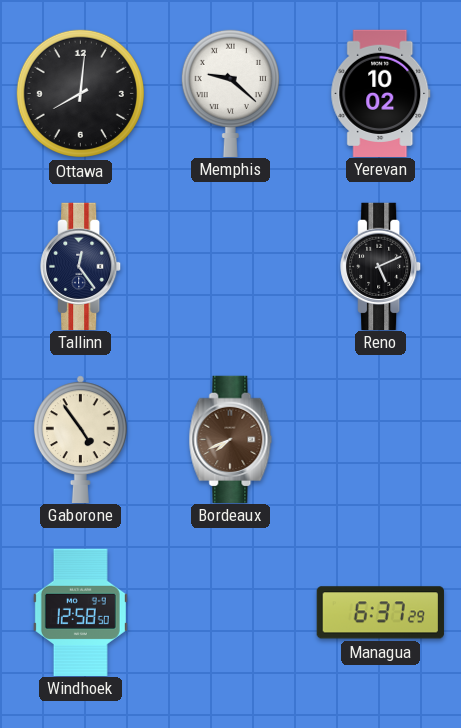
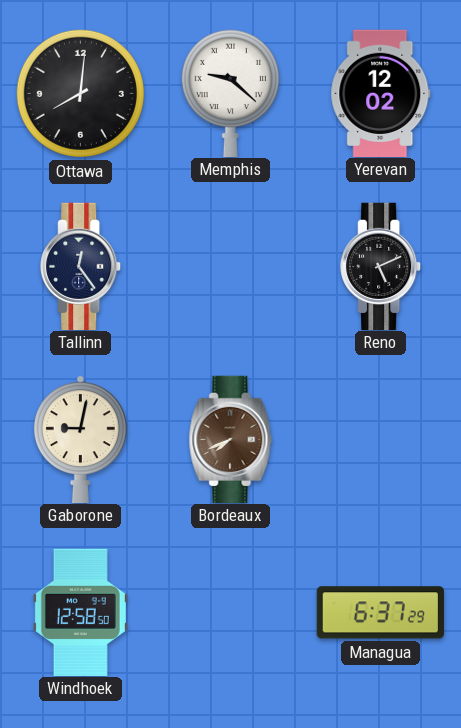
Yerevan: 10:02 -> 12:02 (381, 93)
Gaborone: 4:54 -> 9:02 (80, 439)
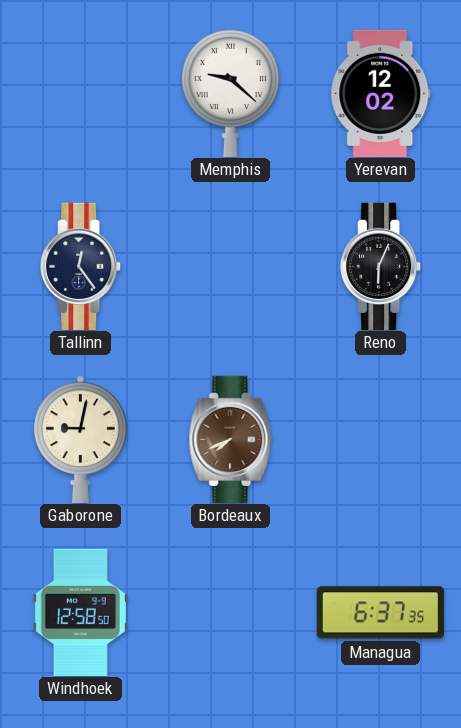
Ottawa: 8:01 -> none (80, 93)
Reno: 5:11 -> 6:04 (381, 266)
Managua: 6:37:29 -> 6:37:35 (380, 613)
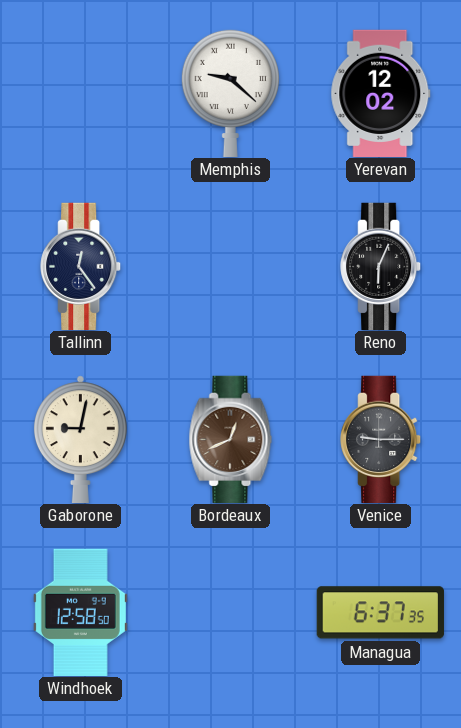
Bordeaux: 7:41 -> 12:41 (231, 439)
Venice: none -> 9:15 (381, 439)
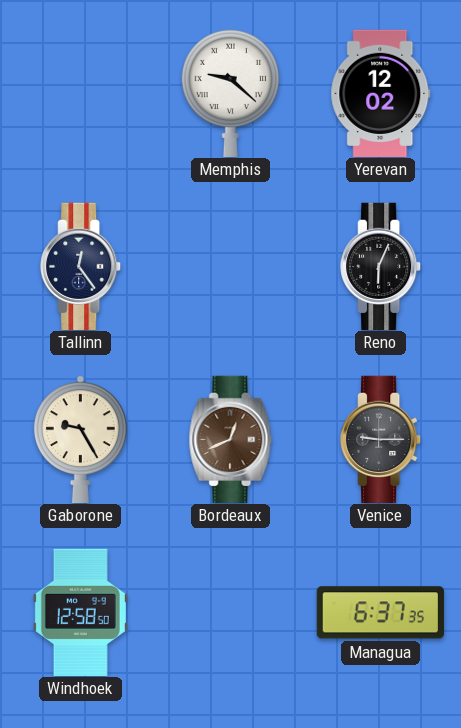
Gaborone: 9:02 -> 9:25 (80, 439)
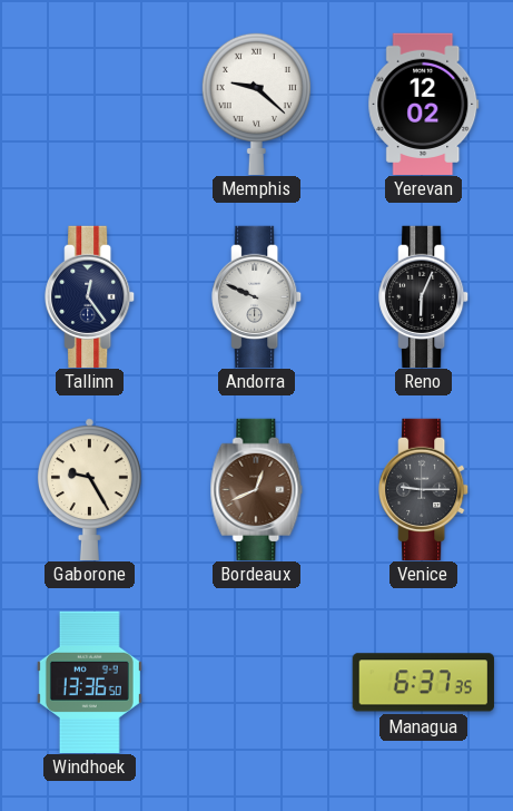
Andorra: none -> 9:49 (257, 296)
Windhoek: 12:58 -> 13:36 (89, 682)
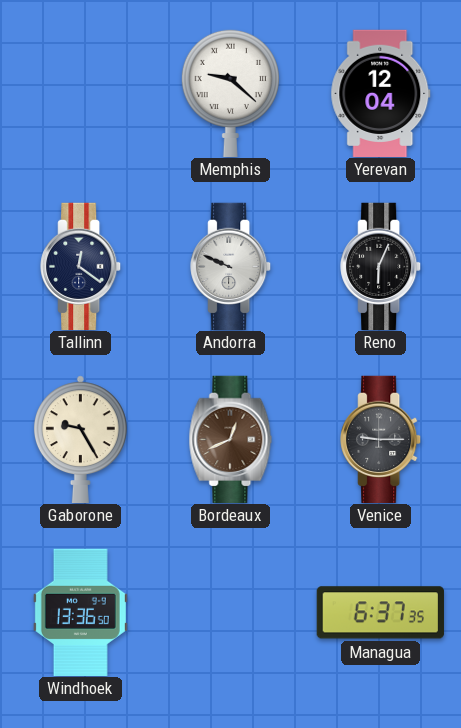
Yerevan: 12:02 -> 12:04 (381, 93)
Tallinn: 12:24 -> 12:21 (81, 266)
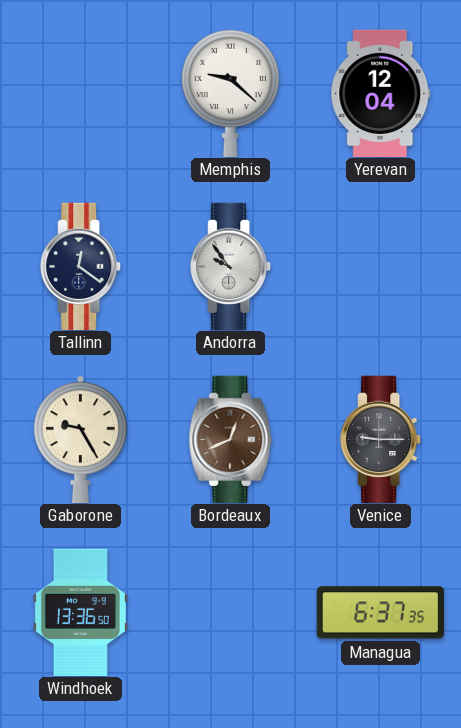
Andorra: 9:49 -> 9:54 (231, 266)
Reno: 6:04 -> none (381, 266)
